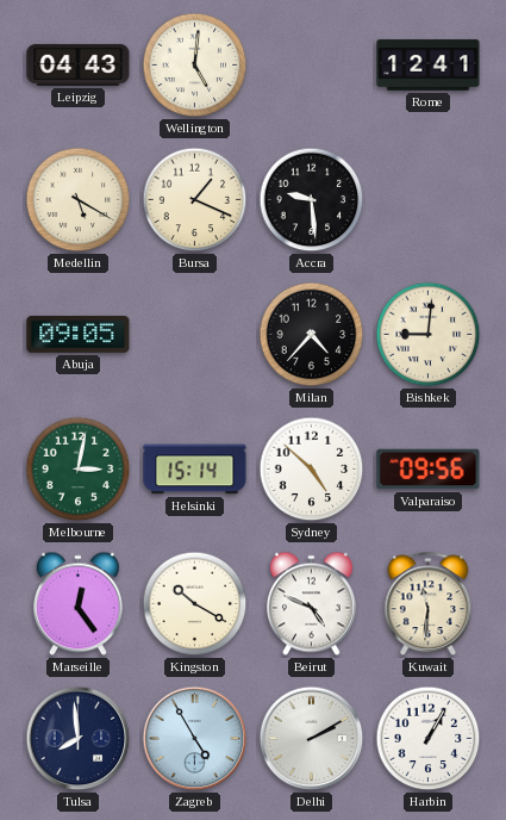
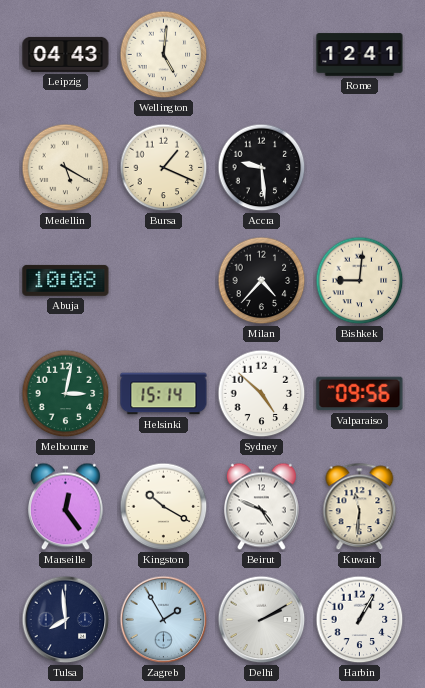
Abuja: 09:05 -> 10:08 (66, 280)
Zagreb: 4:55 -> 1:55 (164, 620)
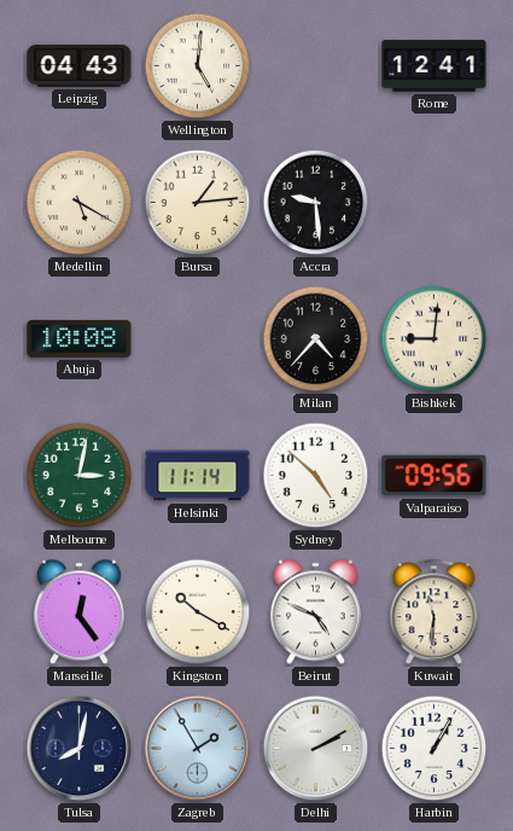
Bursa: 1:19 -> 1:14 (198, 203)
Helsinki: 15:14 -> 11:14 (198, 476)
Tulsa: 7:59 -> 8:02 (80, 749)
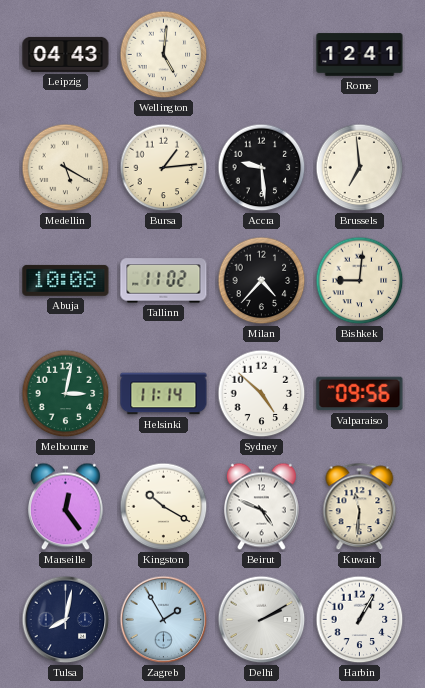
Brussels: none -> 6:59 (360, 168)
Tallinn: none -> 11:02 (164, 281)
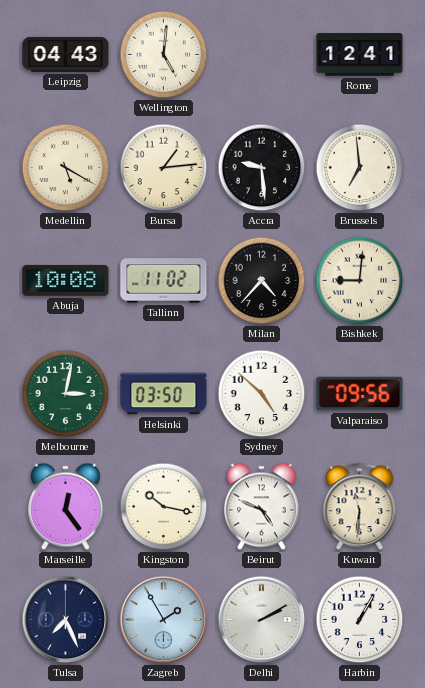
Helsinki: 11:14 -> 03:50 (164, 394)
Kingston: 10:20 -> 10:17 (164, 507)
Tulsa: 8:02 -> 7:26 (66, 620)
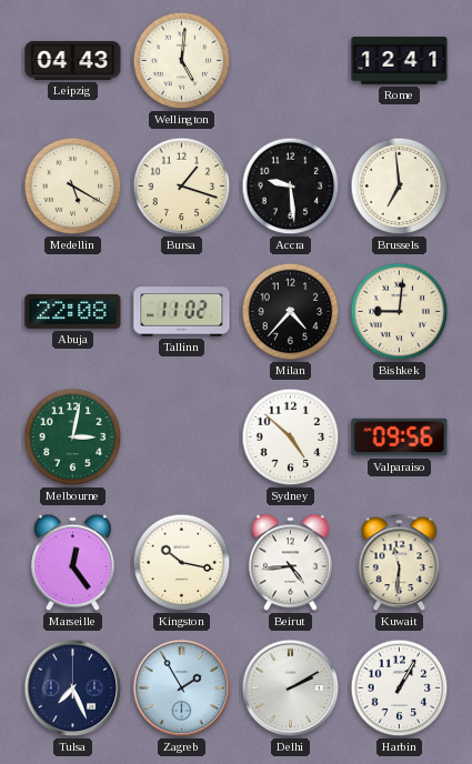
Bursa: 1:14 -> 1:18 (182, 187)
Abuja: 10:08 -> 22:08 (73, 311)
Helsinki: 03:50 -> none (164, 394)
Beirut: 4:49 -> 4:44 (290, 563)
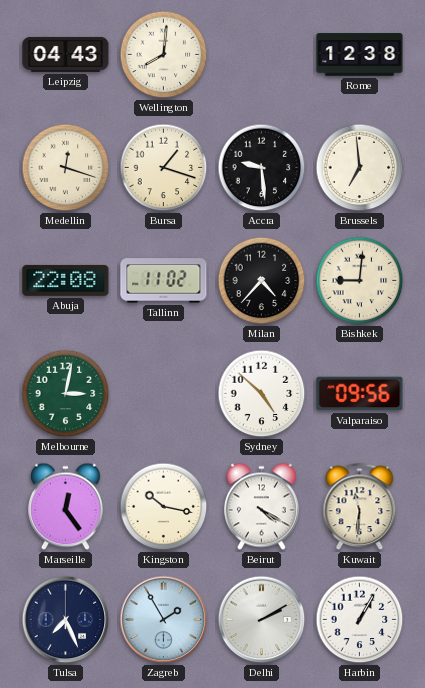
Wellington: 5:01 -> 8:01 (164, 55)
Rome: 12:41 -> 12:38 (360, 55)
Medellin: 5:20 -> 12:18 (66, 168)
Beirut: 4:44 -> 4:20 (261, 507)
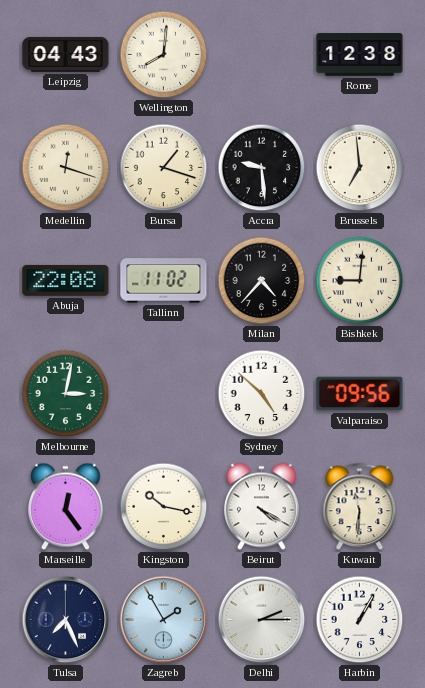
Delhi: 2:10 -> 2:15 (262, 620)
